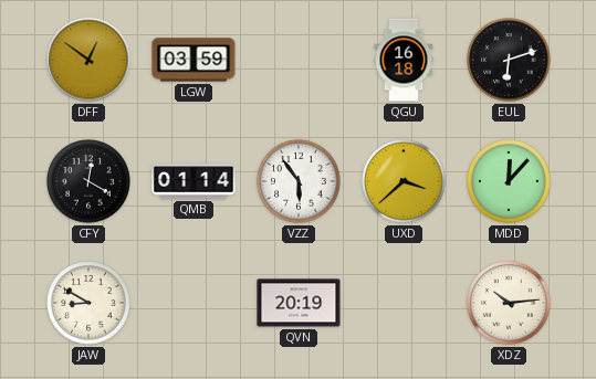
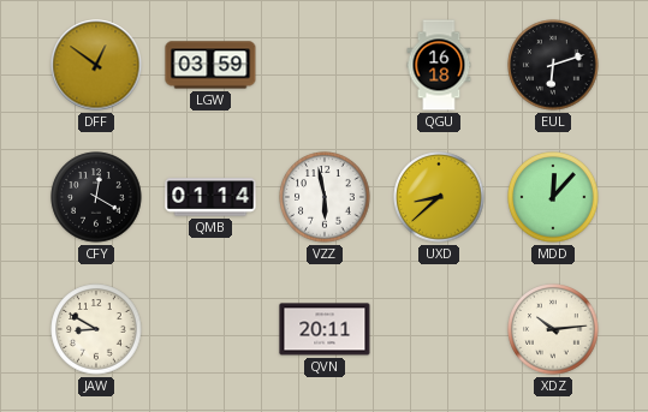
VZZ: 5:54 -> 5:58 (325, 197)
UXD: 3:38 -> 8:38 (439, 197)
QVN: 20:19 -> 20:11 (325, 329)
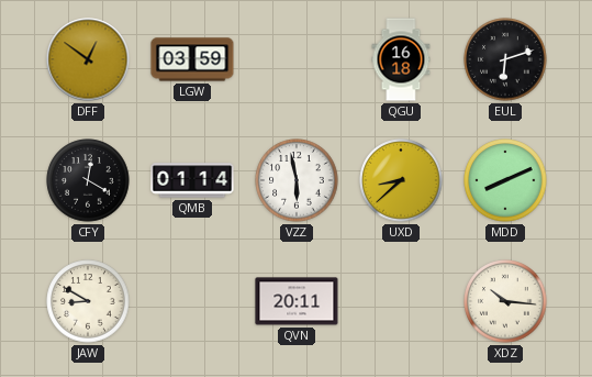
MDD: 12:07 -> 8:11 (505, 180)
XDZ: 10:14 -> 10:16 (505, 301)
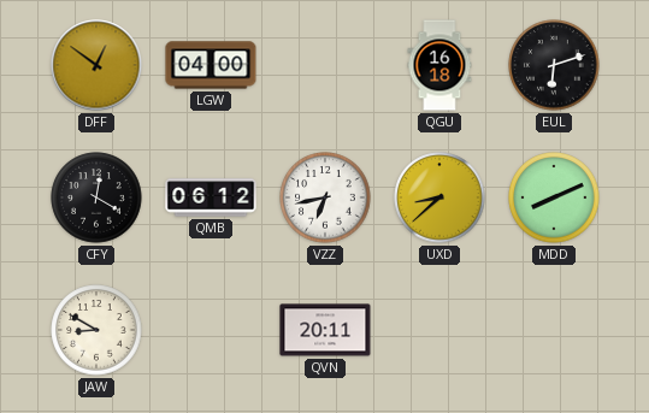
LGW: 03:59 -> 04:00 (211, 65)
QMB: 01:14 -> 06:12 (211, 197)
VZZ: 5:58 -> 6:43 (325, 197)
XDZ: 10:16 -> none (505, 301)
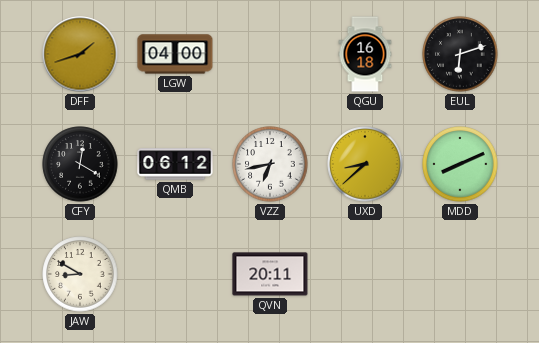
DFF: 12:51 -> 1:42 (80, 54)
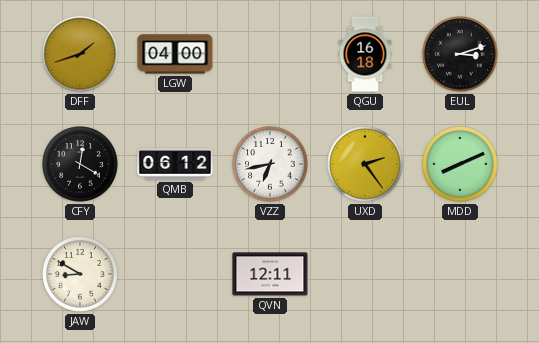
EUL: 6:12 -> 3:12 (460, 54)
UXD: 8:38 -> 2:24 (365, 164)
QVN: 20:11 -> 12:11 (270, 274)
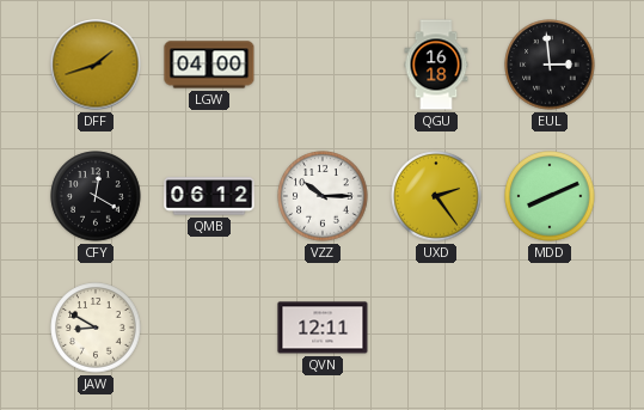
EUL: 3:12 -> 2:59 (550, 65)
VZZ: 6:43 -> 10:15 (323, 196)
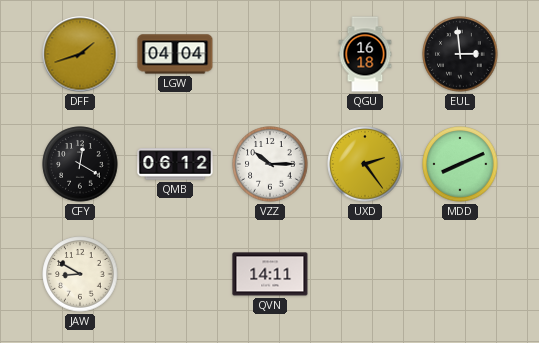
LGW: 04:00 -> 04:04 (175, 54)
QVN: 12:11 -> 14:11 (270, 274)
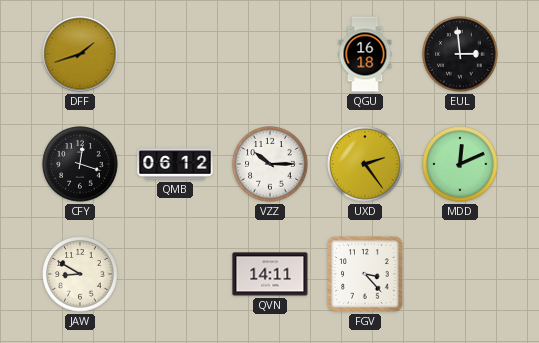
LGW: 04:04 -> none (175, 54)
CFY: 12:20 -> 12:18 (80, 164)
MDD: 8:11 -> 12:11 (460, 164)
FGV: none -> 3:23 (365, 274)
